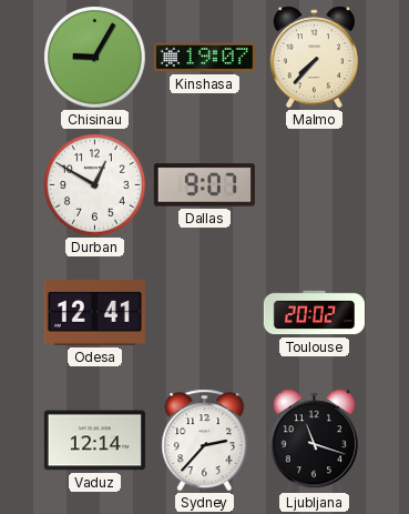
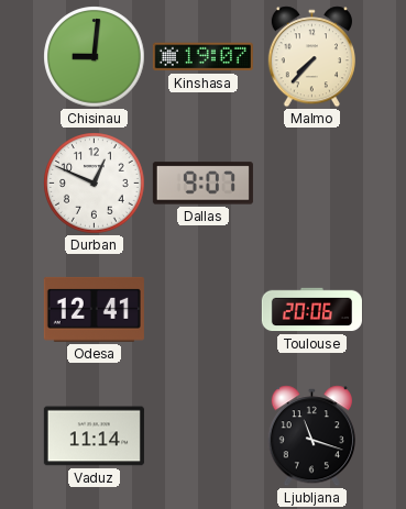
Chisinau: 9:05 -> 9:01 (95, 57)
Durban: 12:50 -> 12:49 (95, 184)
Toulouse: 20:02 -> 20:06 (311, 310)
Vaduz: 12:14 -> 11:14 (94, 436)
Sydney: 2:37 -> none (205, 441)
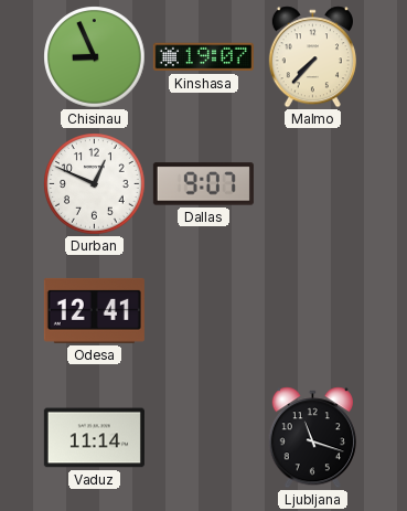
Chisinau: 9:01 -> 8:56 (95, 57)
Toulouse: 20:06 -> none (311, 310)
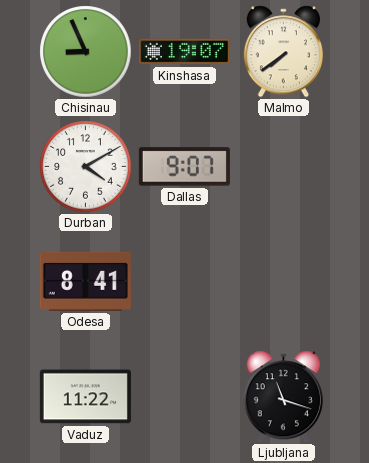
Malmo: 7:37 -> 7:39 (283, 52)
Durban: 12:49 -> 4:10 (86, 167)
Odesa: 12:41 -> 8:41 (85, 281)
Vaduz: 11:14 -> 11:22 (85, 397)
